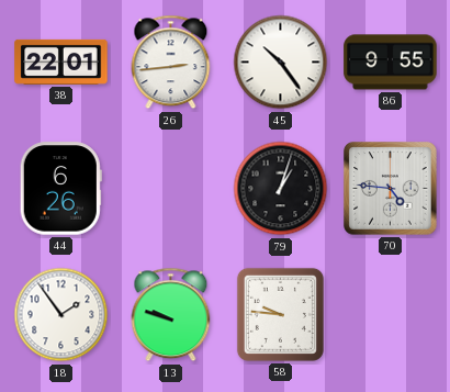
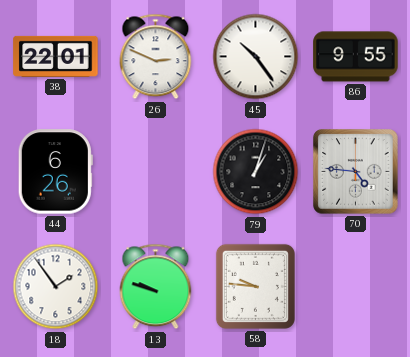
26: 2:44 -> 2:49 (156, 57)
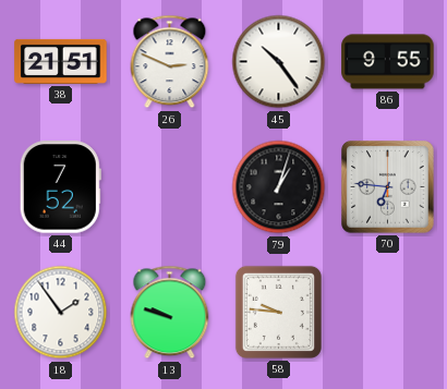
38: 22:01 -> 21:51 (61, 61)
44: 6:26 -> 7:52 (60, 187)
70: 4:46 -> 6:46 (388, 187)
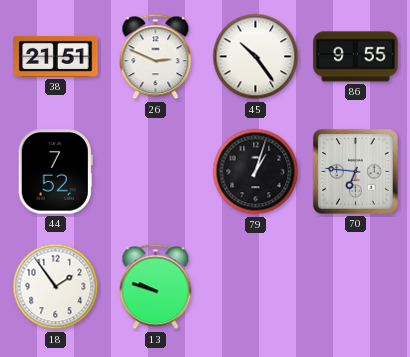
58: 9:46 -> none (278, 312)
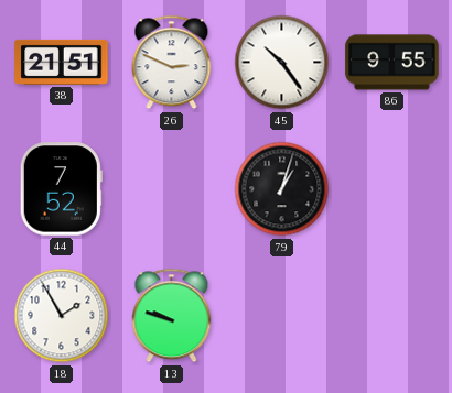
70: 6:46 -> none (356, 172)
18: 1:54 -> 1:55 (62, 316)
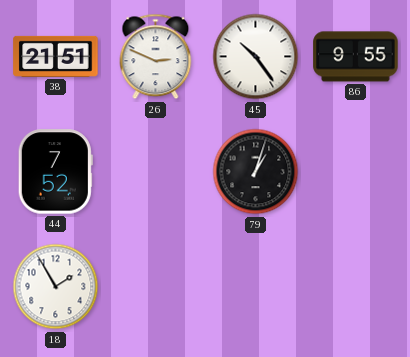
13: 9:48 -> none (172, 316)
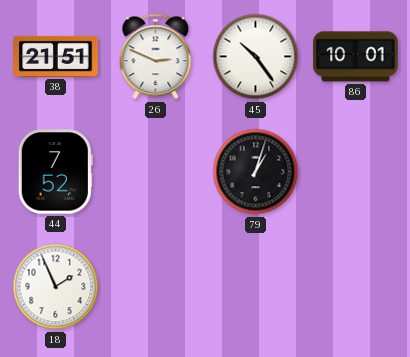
86: 9:55 -> 10:01 (356, 57)
18: 1:55 -> 1:56 (56, 287)
